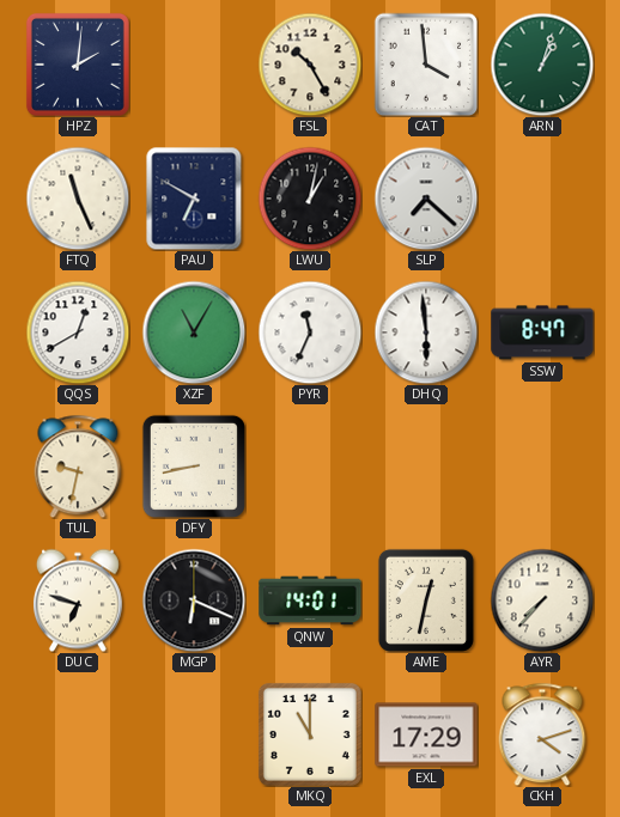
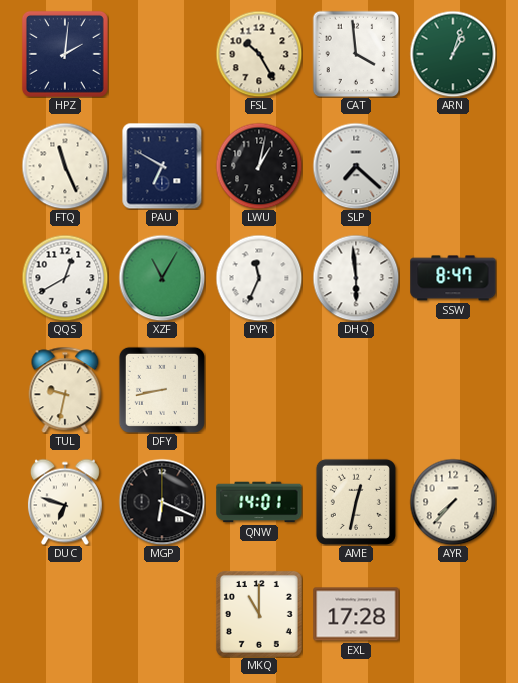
EXL: 17:29 -> 17:28 (356, 614)
CKH: 4:12 -> none (542, 734)
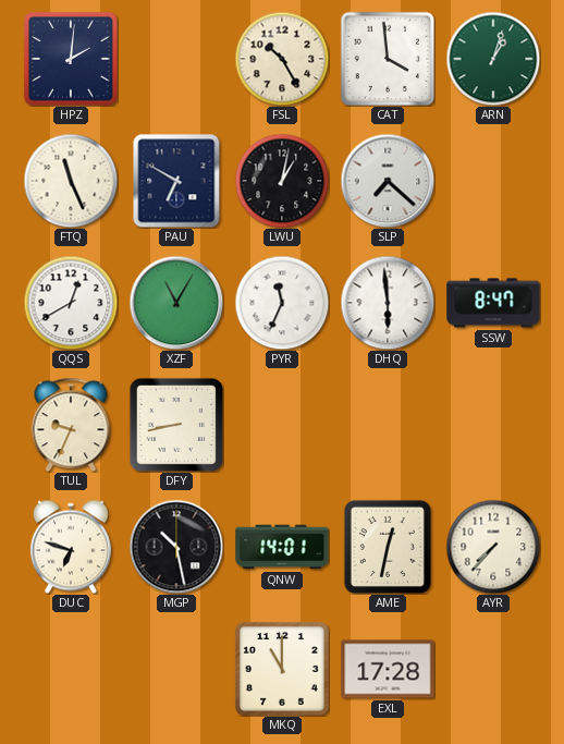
TUL: 9:32 -> 9:34 (71, 425)
MGP: 6:19 -> 10:28 (176, 547)
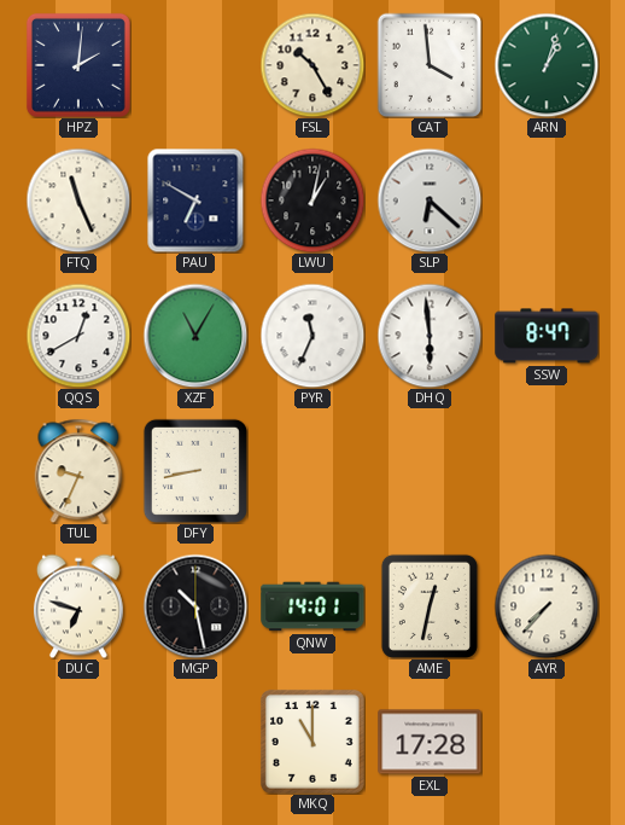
SLP: 7:22 -> 6:22 (430, 201)
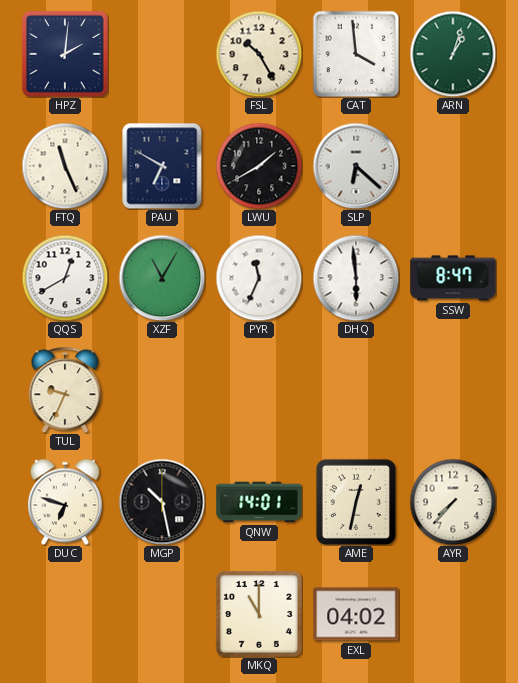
LWU: 1:02 -> 1:40 (259, 166)
DFY: 8:43 -> none (195, 471)
EXL: 17:28 -> 04:02 (356, 614)
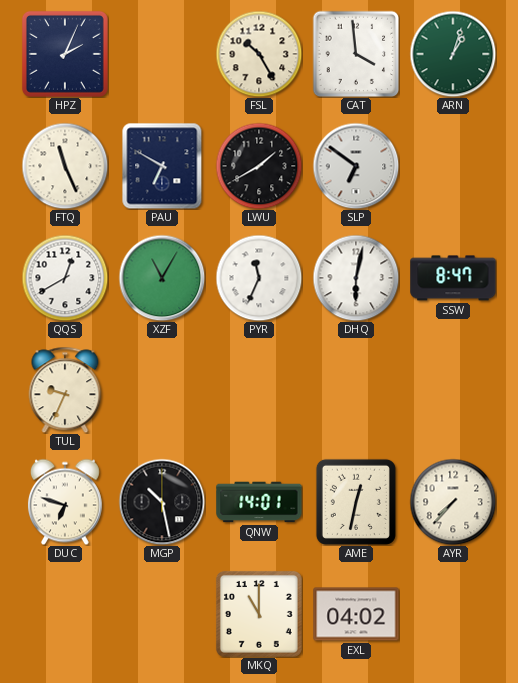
HPZ: 2:01 -> 2:04 (65, 54)
SLP: 6:22 -> 6:51 (356, 166)
DHQ: 5:59 -> 6:02 (356, 278)
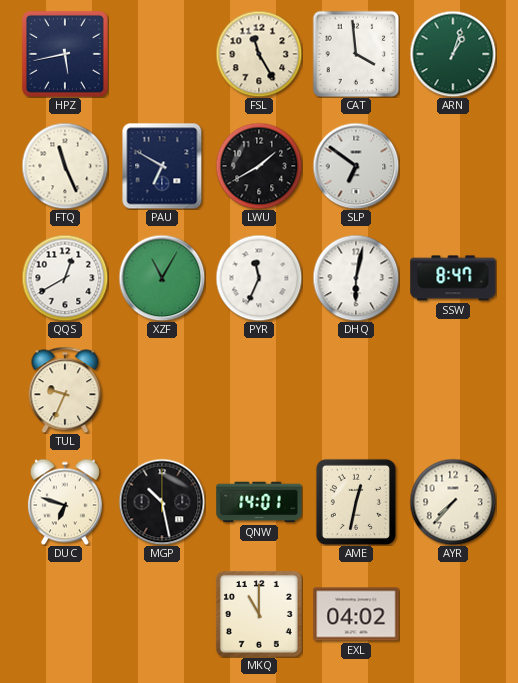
HPZ: 2:04 -> 5:43 (65, 54)
FSL: 10:25 -> 11:25 (259, 54)
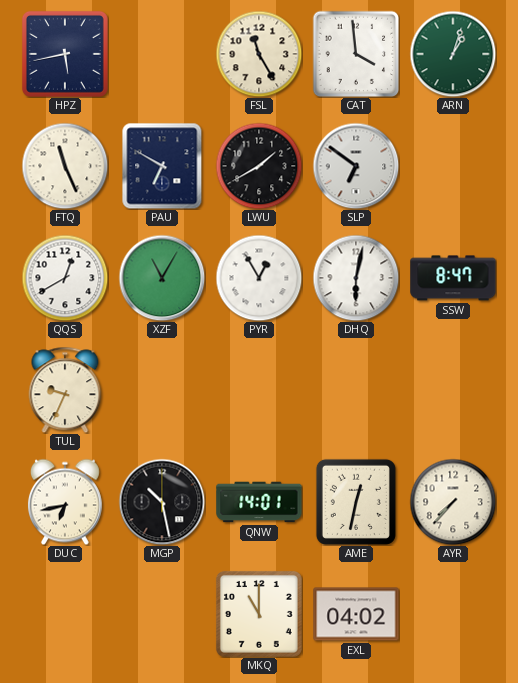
PYR: 11:34 -> 12:55 (259, 278)
DUC: 6:48 -> 6:43 (65, 502)
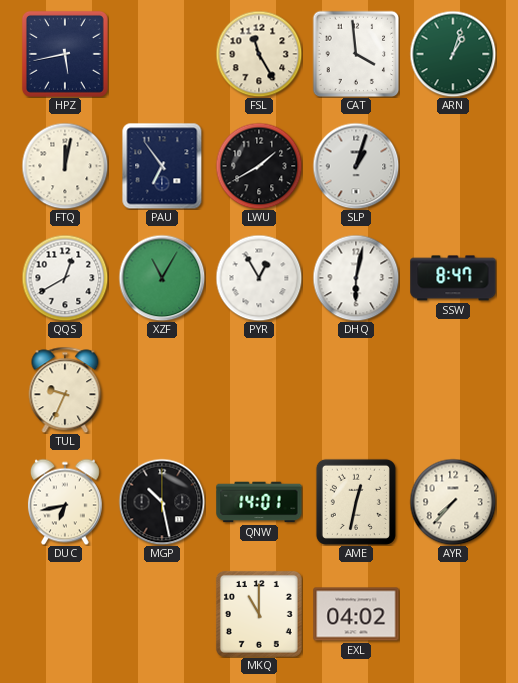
FTQ: 11:26 -> 12:02 (65, 166)
PAU: 6:50 -> 6:54 (162, 166)
SLP: 6:51 -> 1:03 (356, 166)
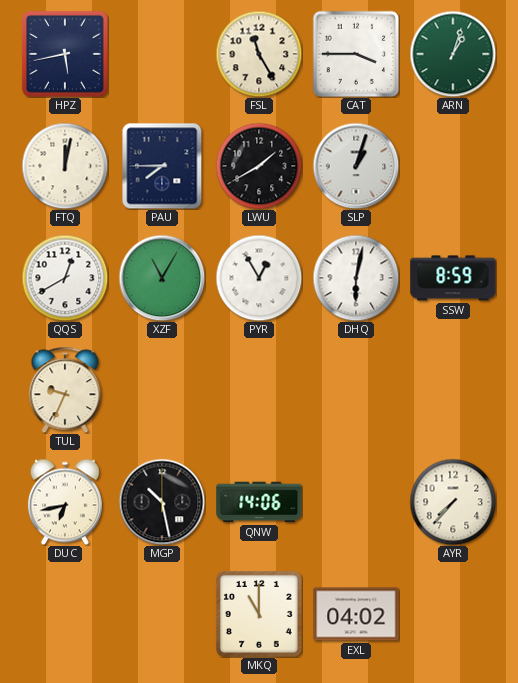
CAT: 3:59 -> 3:45 (356, 54)
PAU: 6:54 -> 7:45 (162, 166)
SSW: 8:47 -> 8:59 (453, 278)
QNW: 14:01 -> 14:06 (259, 502)
AME: 12:32 -> none (356, 502)
